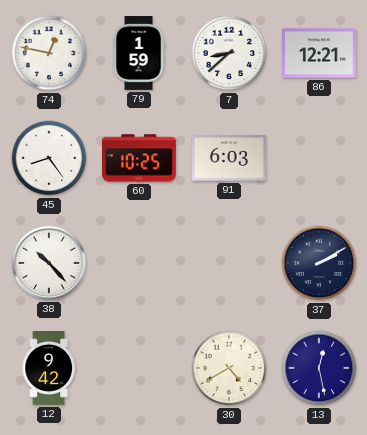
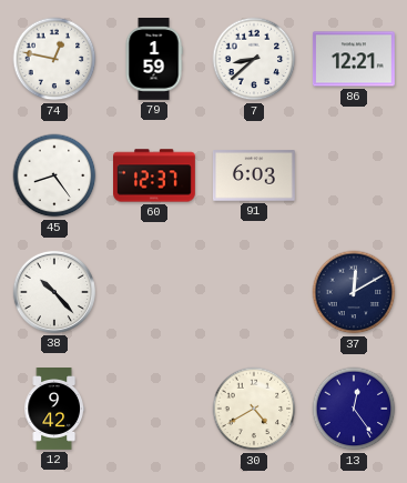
60: 10:25 -> 12:37 (155, 175)
37: 2:10 -> 12:10 (354, 292)
13: 12:28 -> 12:24 (354, 409)
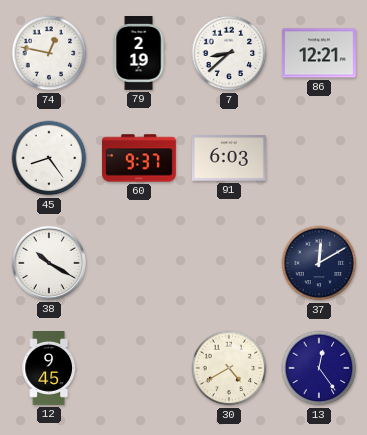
79: 1:59 -> 2:19 (139, 54)
60: 12:37 -> 9:37 (140, 158)
38: 10:23 -> 10:20 (49, 263)
12: 9:42 -> 9:45 (49, 369)
